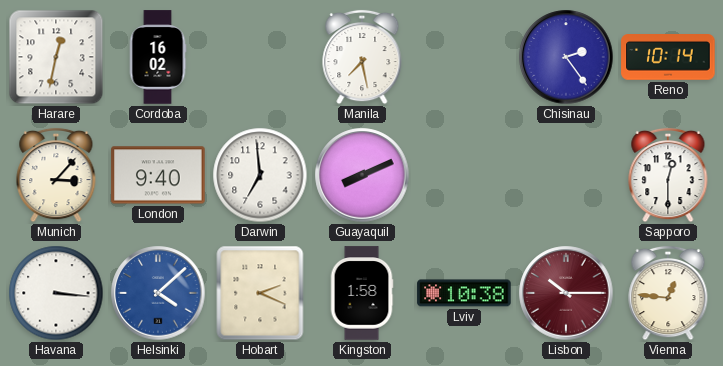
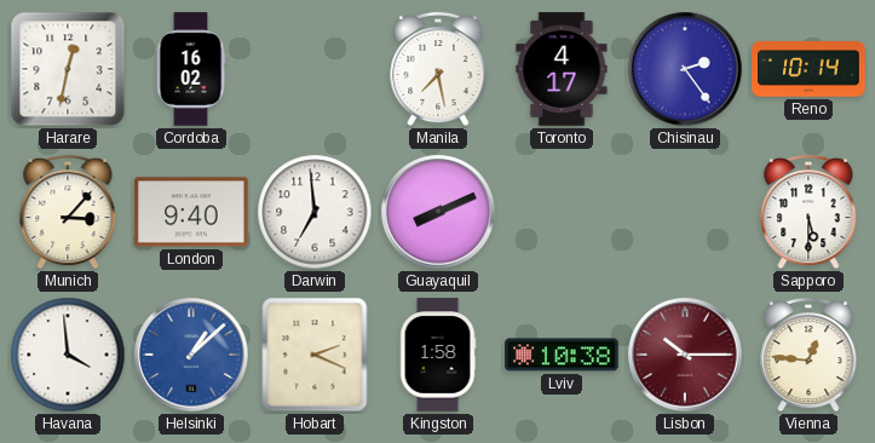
Toronto: none -> 4:17 (562, 69)
Sapporo: 12:30 -> 5:30 (808, 212)
Havana: 3:16 -> 3:59 (68, 355)
Helsinki: 4:08 -> 1:08 (191, 355)
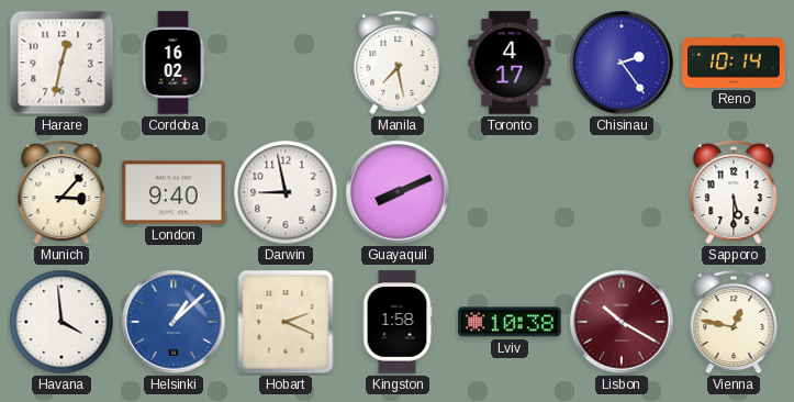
Darwin: 6:59 -> 8:58 (286, 192)
Lisbon: 10:15 -> 10:20 (622, 322)
Vienna: 12:46 -> 12:47 (734, 322)
